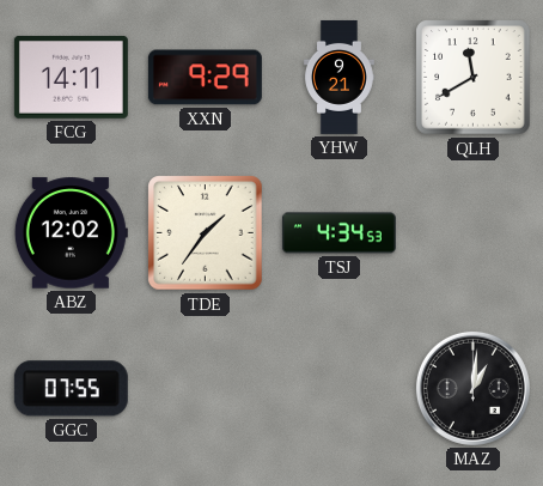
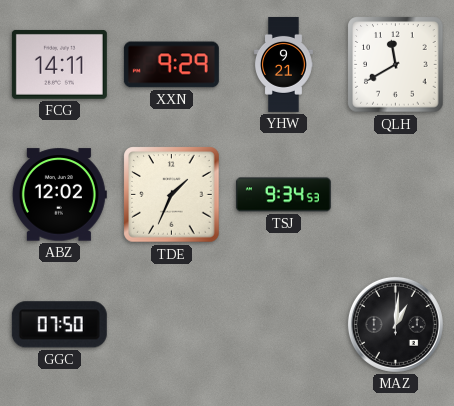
TDE: 1:36 -> 1:34 (172, 195)
TSJ: 4:34 -> 9:34 (283, 195)
GGC: 07:55 -> 07:50 (59, 325)
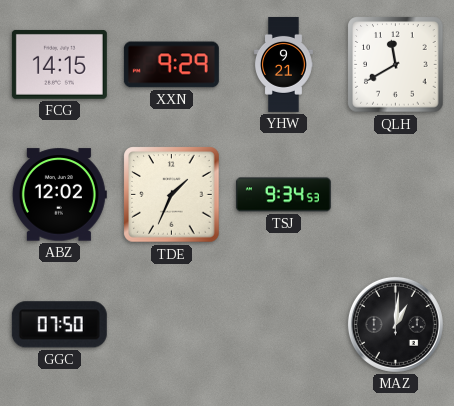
FCG: 14:11 -> 14:15 (59, 64)
